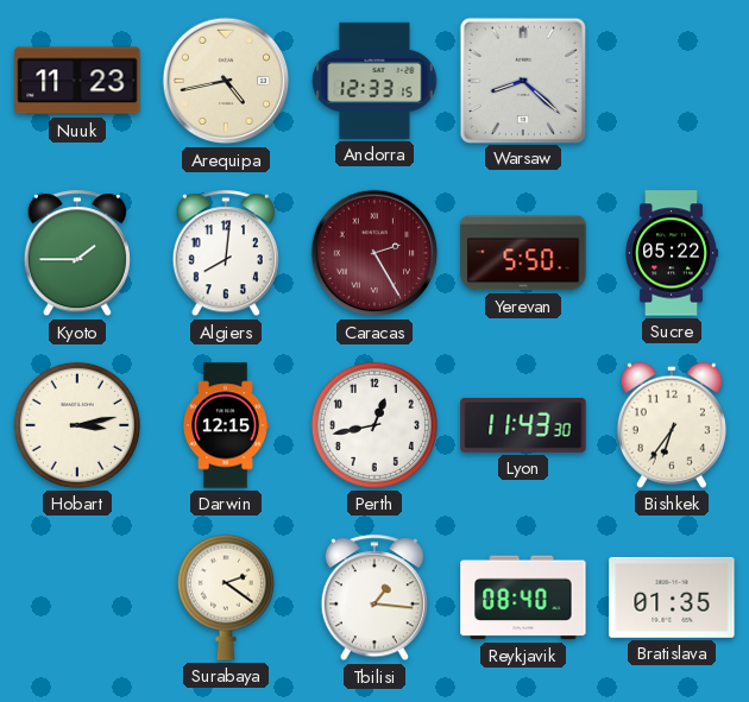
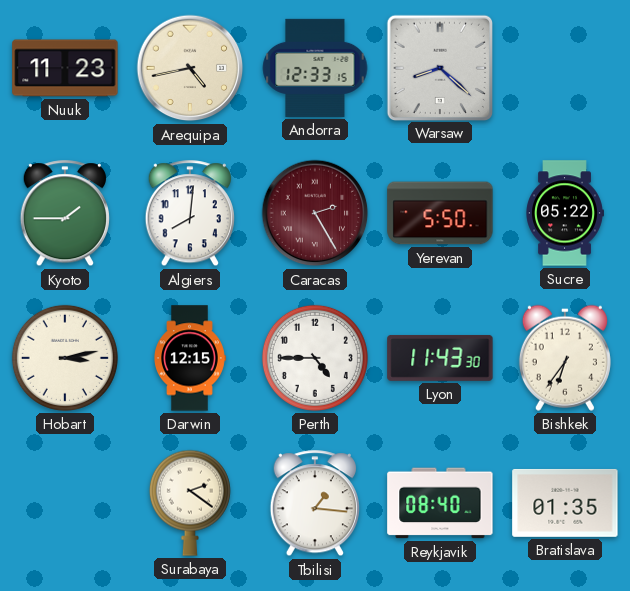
Perth: 12:43 -> 4:45 (315, 358)
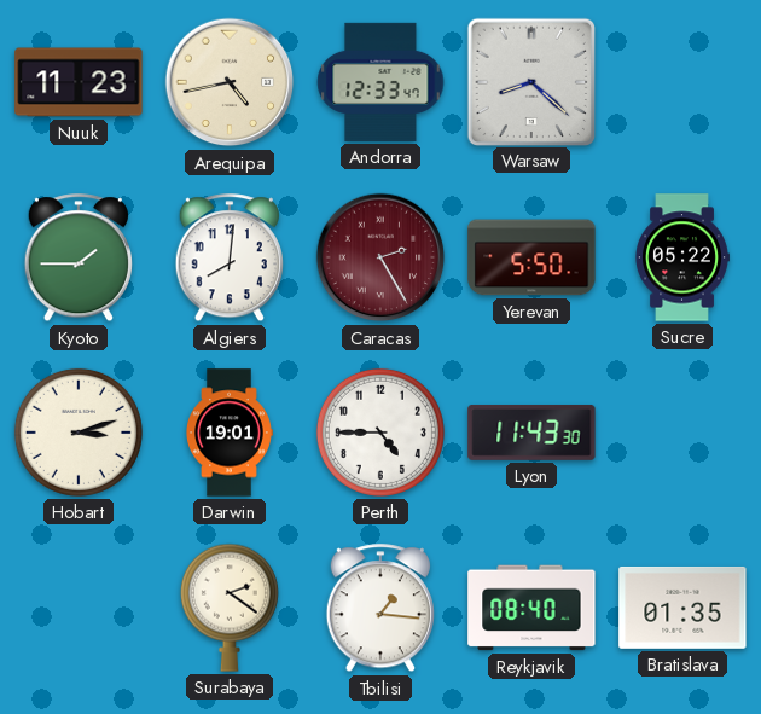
Andorra: 12:33:15 -> 12:33:47 (380, 82)
Hobart: 3:13 -> 3:12 (79, 433)
Darwin: 12:15 -> 19:01 (230, 433)
Bishkek: 6:36 -> none (565, 358)
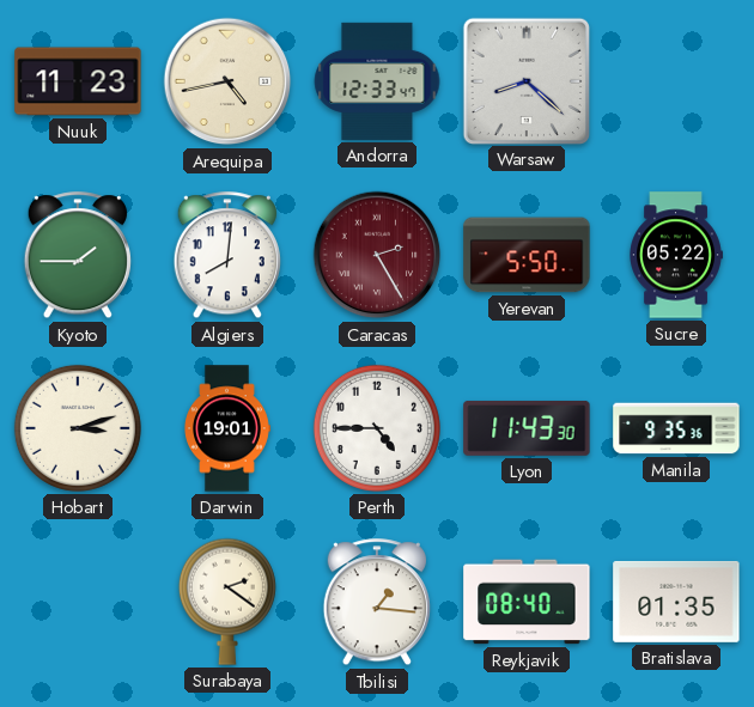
Manila: none -> 9:35 (676, 428)
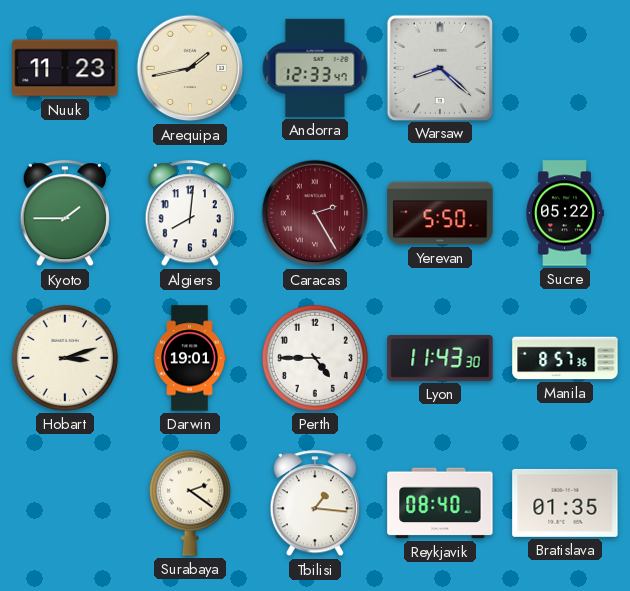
Arequipa: 4:43 -> 1:43 (190, 68)
Manila: 9:35 -> 8:57 (565, 358)
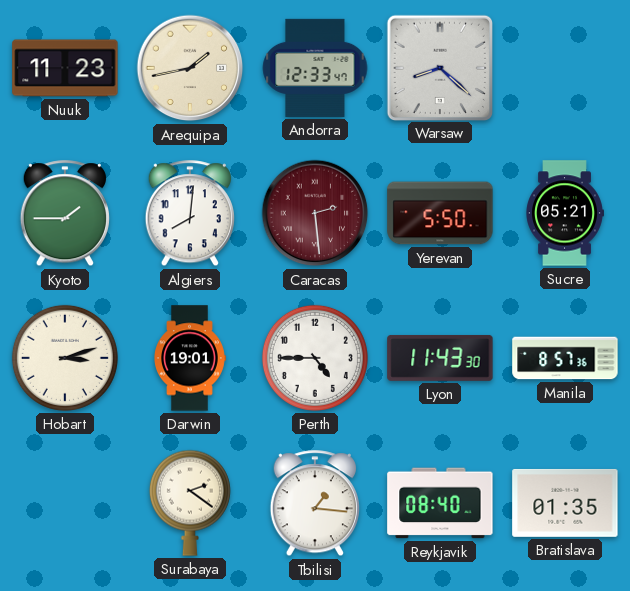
Caracas: 2:25 -> 2:29 (315, 213)
Sucre: 05:22 -> 05:21 (565, 213)
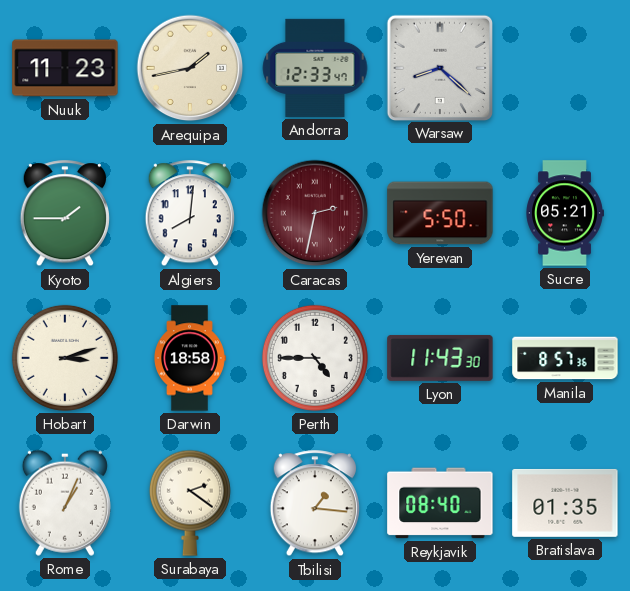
Caracas: 2:29 -> 2:32 (315, 213)
Darwin: 19:01 -> 18:58 (190, 358)
Rome: none -> 1:04 (65, 503)
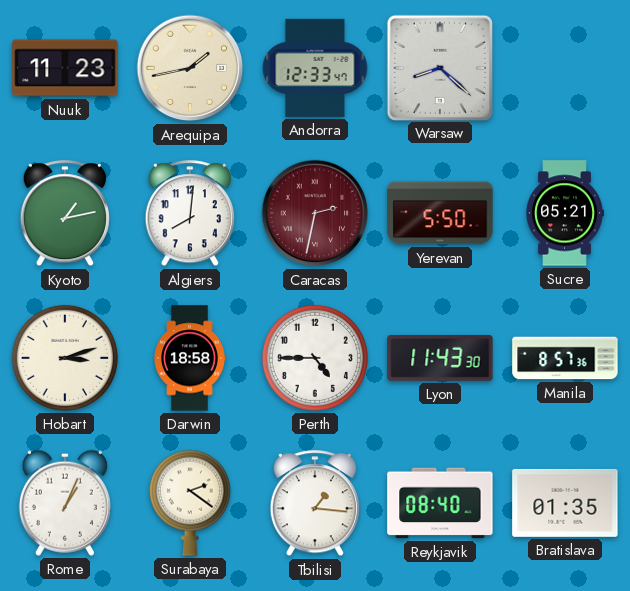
Kyoto: 1:45 -> 1:13 (65, 214)
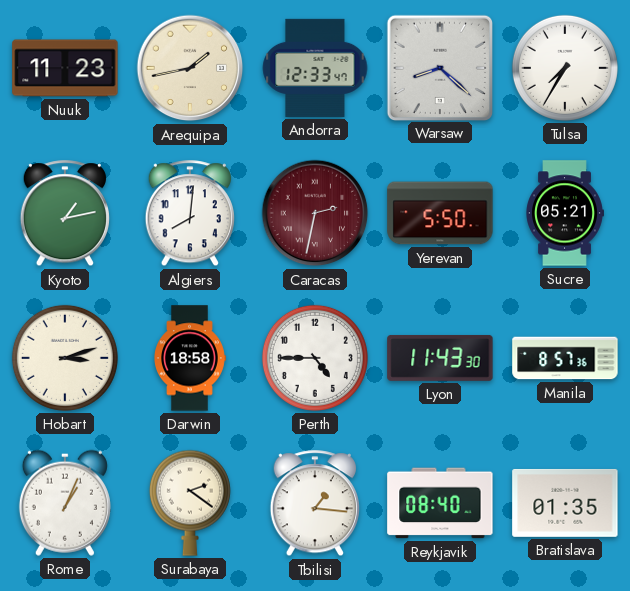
Tulsa: none -> 7:35 (565, 68)
